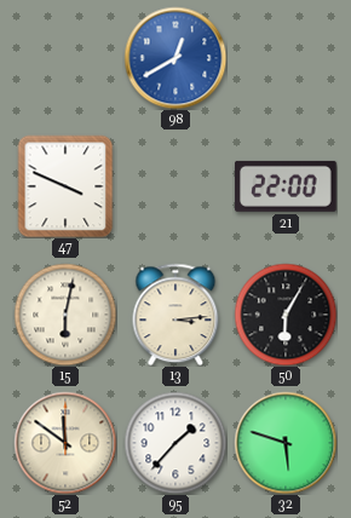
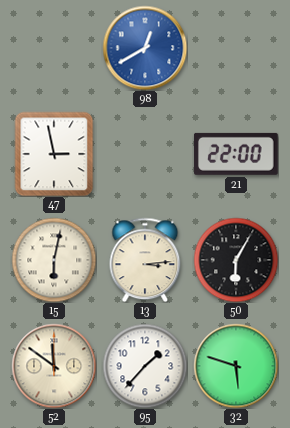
47: 3:49 -> 2:58 (54, 154)
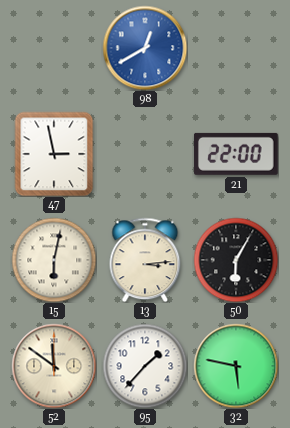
32: 5:48 -> 5:47 (236, 366)
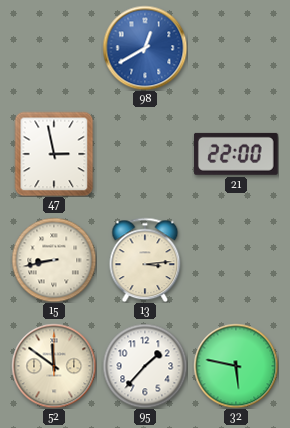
15: 6:02 -> 8:43 (54, 260)
50: 6:05 -> none (236, 260)
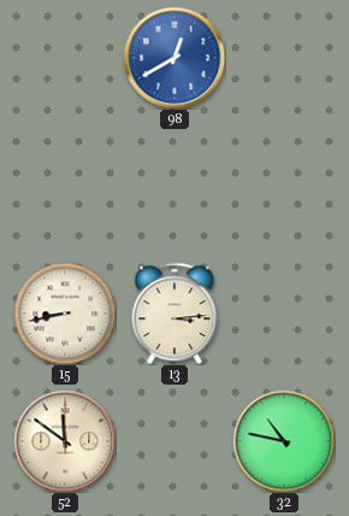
47: 2:58 -> none (54, 154)
21: 22:00 -> none (236, 154)
95: 1:37 -> none (145, 366)
32: 5:47 -> 10:47 (284, 441)
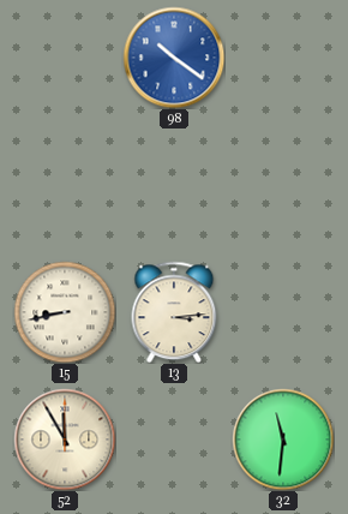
98: 12:40 -> 10:21 (174, 58)
52: 11:51 -> 11:55 (65, 440)
32: 10:47 -> 11:31 (283, 440)
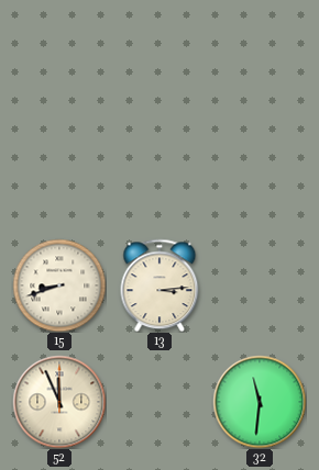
98: 10:21 -> none (174, 58)
15: 8:43 -> 8:42 (59, 286)
52: 11:55 -> 11:56 (59, 402)
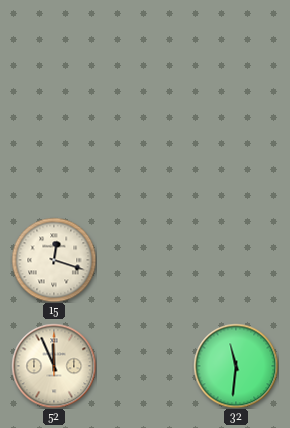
15: 8:42 -> 12:18 (54, 260)
13: 3:14 -> none (159, 286)
